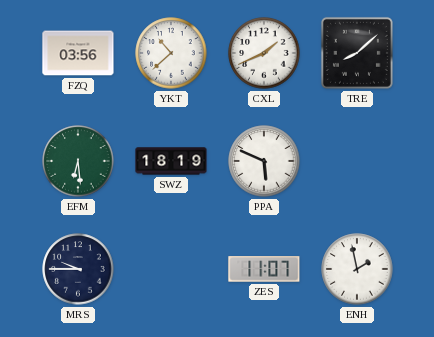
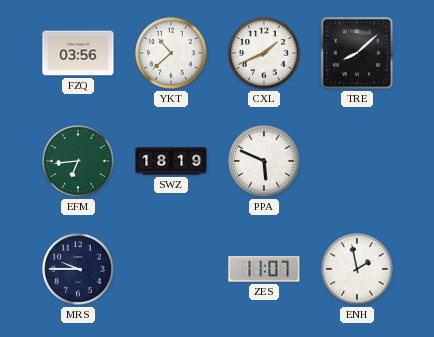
EFM: 6:29 -> 6:44 (78, 161)
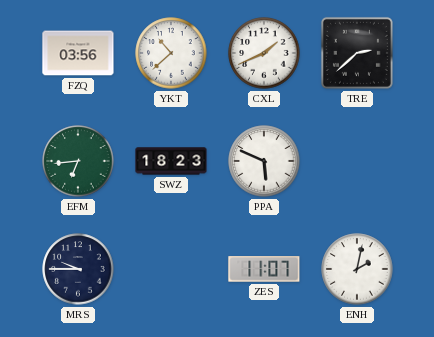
TRE: 8:08 -> 2:38 (357, 53)
SWZ: 18:19 -> 18:23 (171, 161)
ENH: 1:58 -> 2:02 (357, 269)
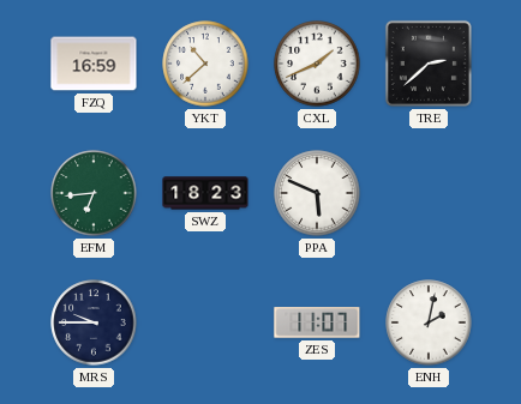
FZQ: 03:56 -> 16:59 (94, 64)
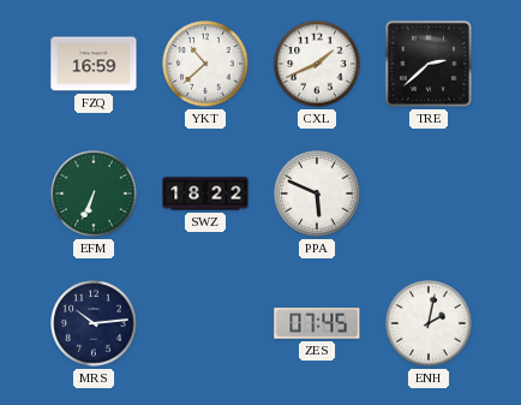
EFM: 6:44 -> 6:34 (94, 193)
SWZ: 18:23 -> 18:22 (205, 193)
MRS: 9:45 -> 10:14 (94, 323)
ZES: 11:07 -> 07:45 (317, 323)
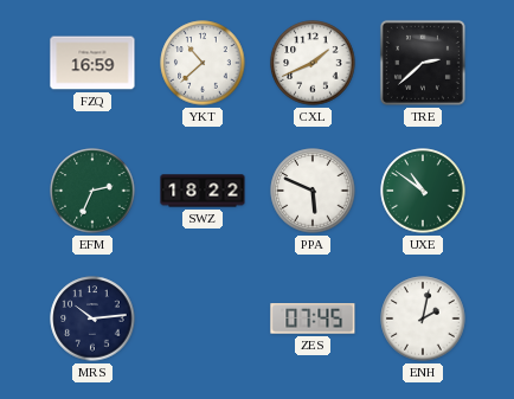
EFM: 6:34 -> 2:34 (92, 191)
UXE: none -> 10:51 (423, 191)
